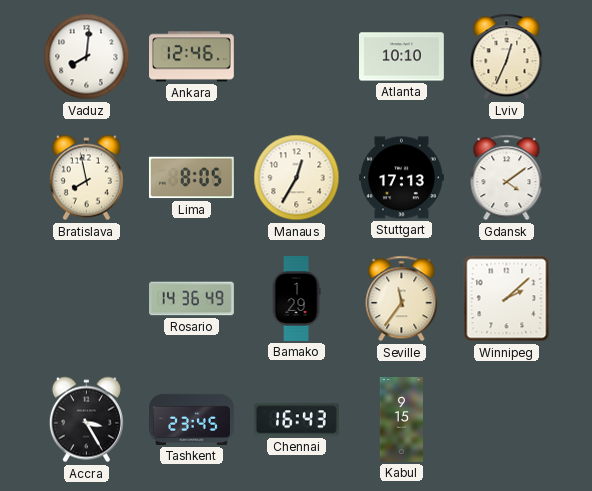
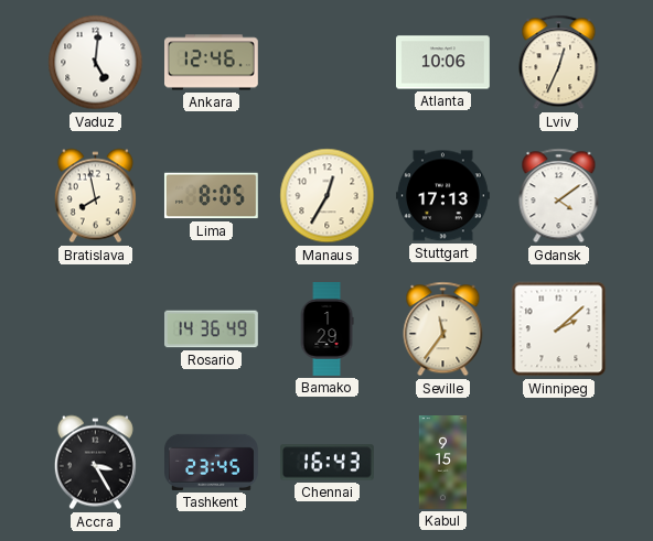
Vaduz: 8:01 -> 5:01 (96, 63)
Atlanta: 10:10 -> 10:06 (443, 63)
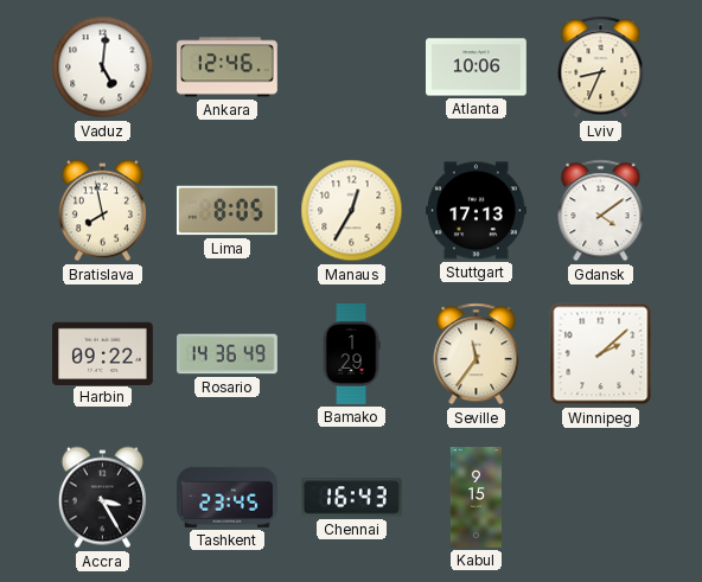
Lviv: 12:34 -> 8:34 (601, 68)
Harbin: none -> 09:22 (103, 353)
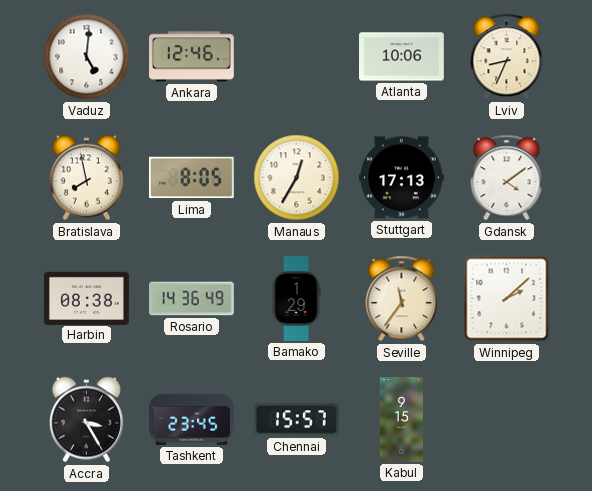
Harbin: 09:22 -> 08:38 (87, 298)
Chennai: 16:43 -> 15:57 (297, 420)
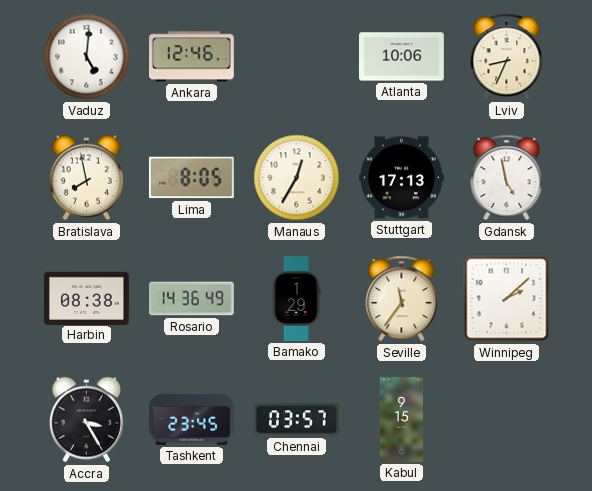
Gdansk: 4:09 -> 4:58 (507, 178)
Chennai: 15:57 -> 03:57 (297, 420)
